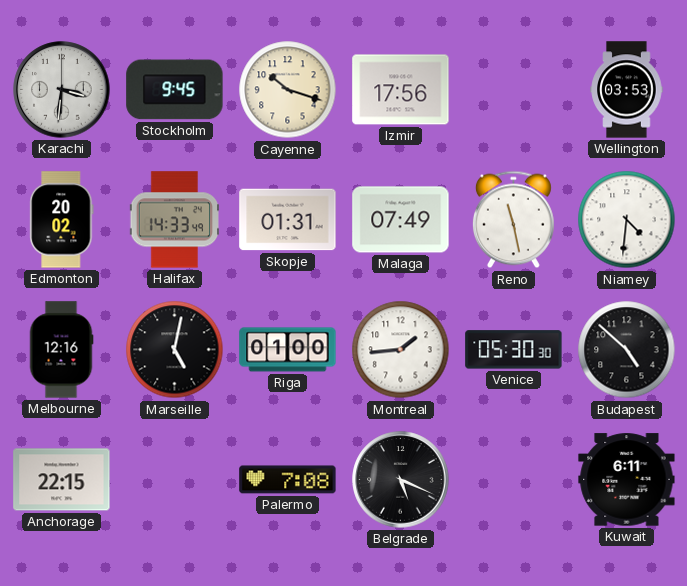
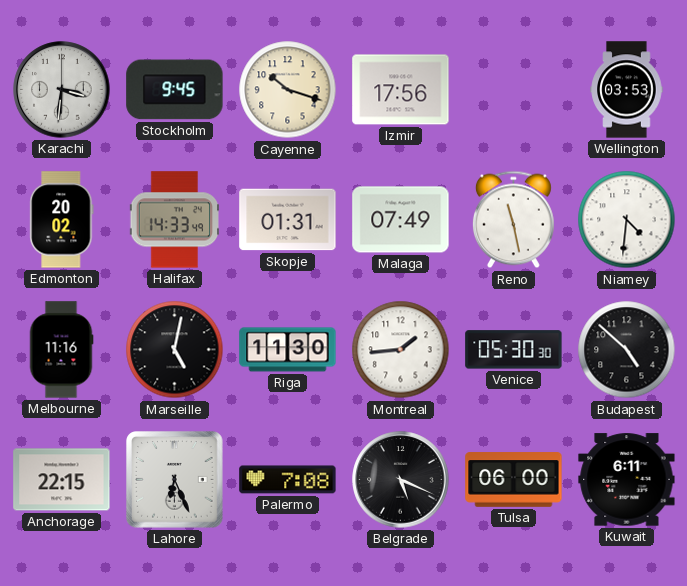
Melbourne: 12:16 -> 11:16 (61, 350)
Riga: 01:00 -> 11:30 (288, 350)
Lahore: none -> 6:26 (175, 480)
Tulsa: none -> 06:00 (514, 480)
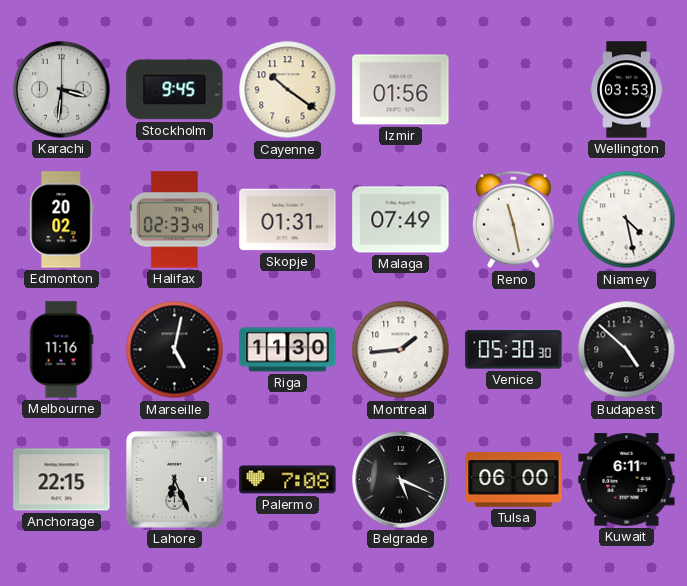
Cayenne: 10:18 -> 10:21 (288, 90)
Izmir: 17:56 -> 01:56 (401, 90)
Halifax: 14:33 -> 02:33 (174, 220)
Niamey: 4:31 -> 4:28 (627, 220)
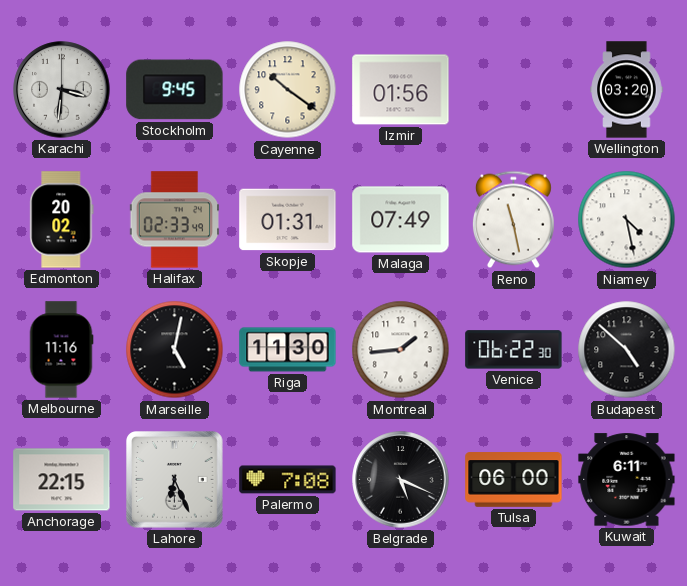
Wellington: 03:53 -> 03:20 (627, 90)
Venice: 05:30 -> 06:22 (514, 350)
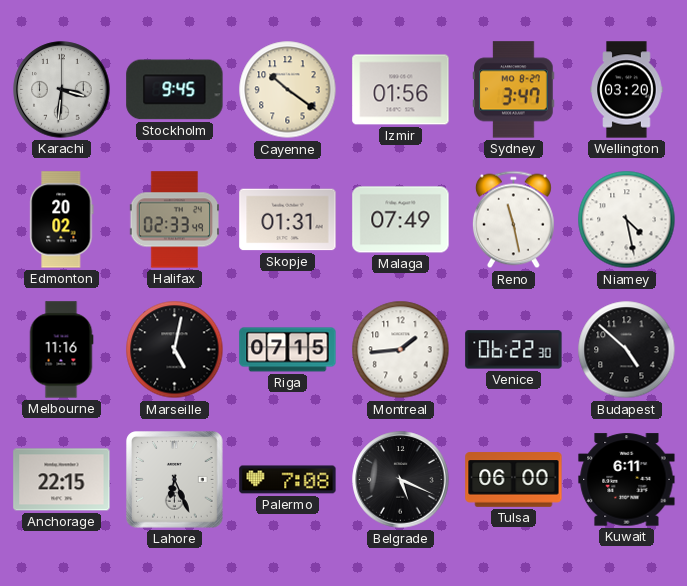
Sydney: none -> 3:47 (514, 90)
Riga: 11:30 -> 07:15 (288, 350)
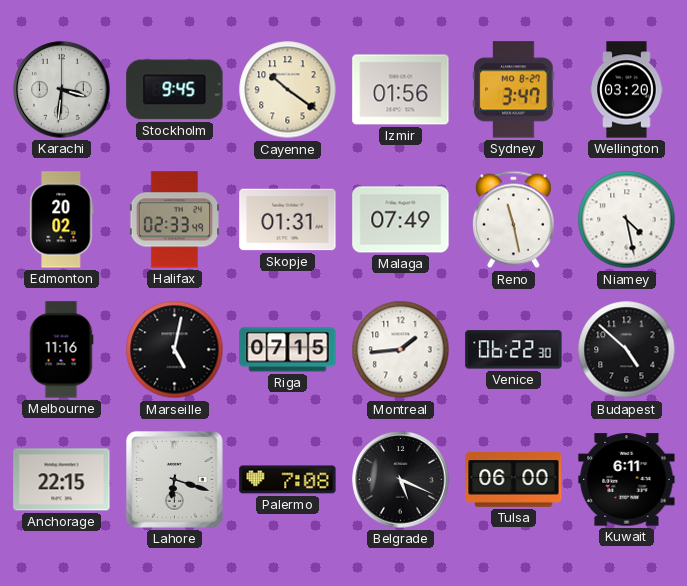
Lahore: 6:26 -> 6:18 (175, 480)
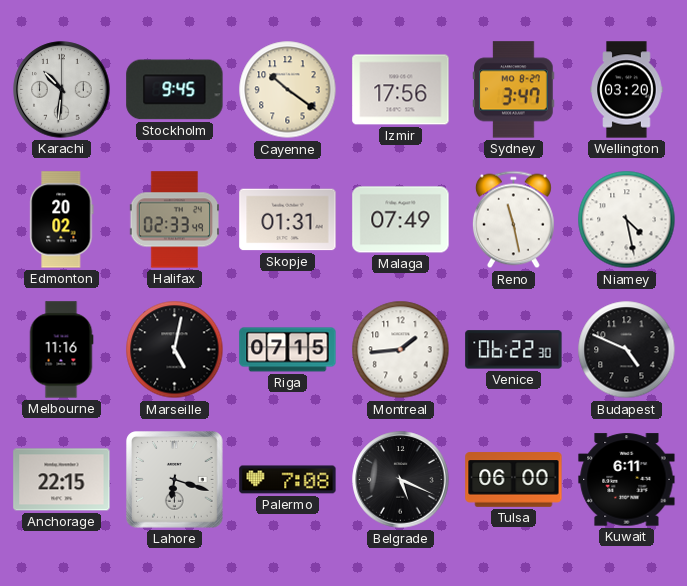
Karachi: 3:31 -> 10:31 (62, 90)
Izmir: 01:56 -> 17:56 (401, 90)
Budapest: 4:52 -> 4:49 (627, 350)
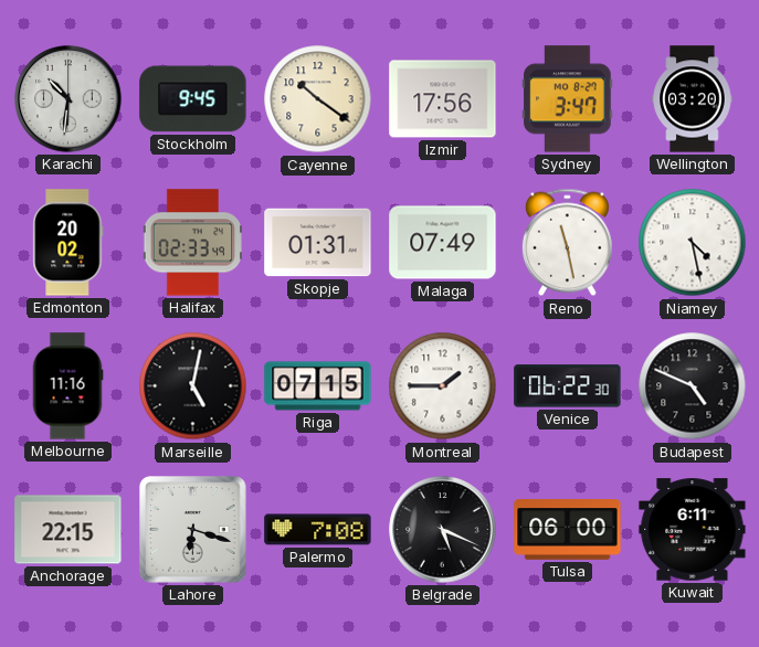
Montreal: 1:44 -> 1:45 (443, 386)
